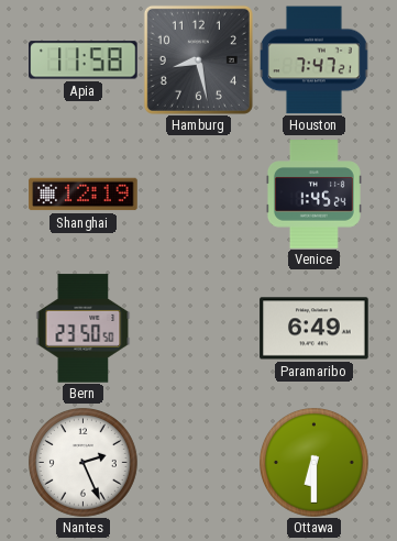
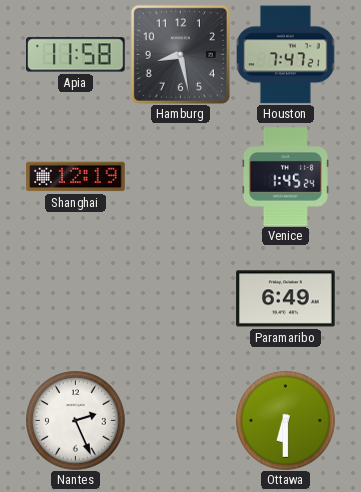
Bern: 23:50 -> none (84, 329)
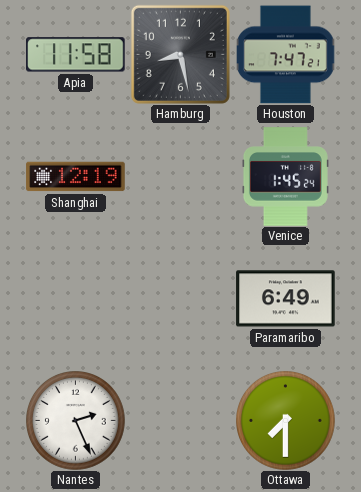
Ottawa: 6:30 -> 7:30 (286, 421)
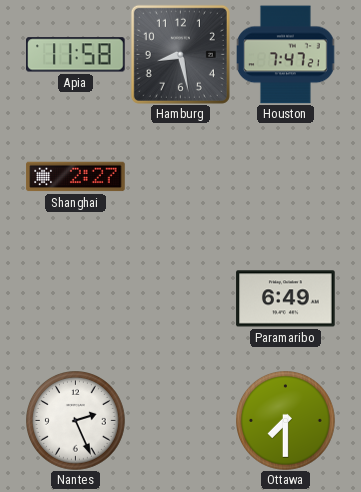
Shanghai: 12:19 -> 2:27 (76, 177)
Venice: 1:45 -> none (285, 177)
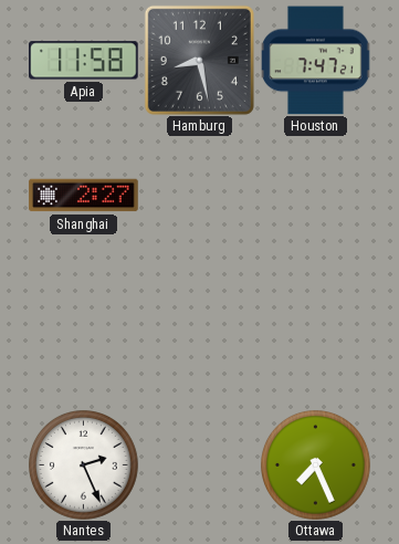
Paramaribo: 6:49 -> none (286, 299)
Ottawa: 7:30 -> 7:26 (316, 465)
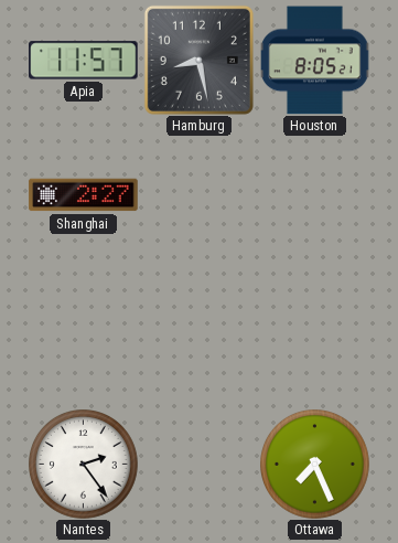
Apia: 11:58 -> 11:57 (84, 61)
Houston: 7:47 -> 8:05 (315, 61)
Nantes: 2:26 -> 2:24 (84, 465)
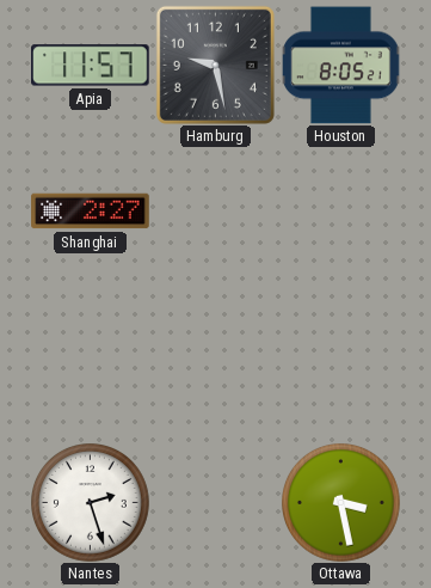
Hamburg: 8:28 -> 9:28 (215, 65)
Nantes: 2:24 -> 2:27 (91, 503)
Ottawa: 7:26 -> 3:28 (341, 503)
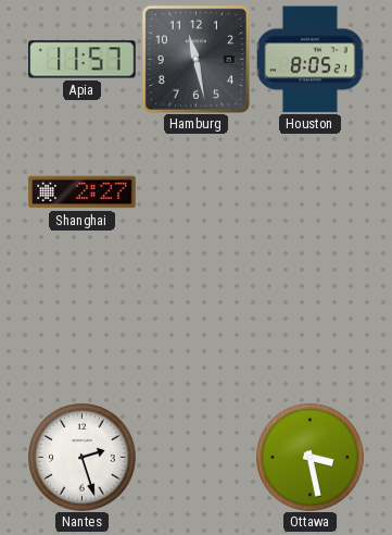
Hamburg: 9:28 -> 11:28 (195, 59)
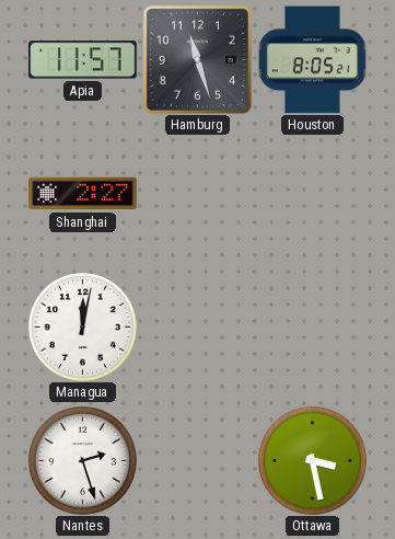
Hamburg: 11:28 -> 11:27 (197, 59)
Managua: none -> 12:02 (83, 328)
